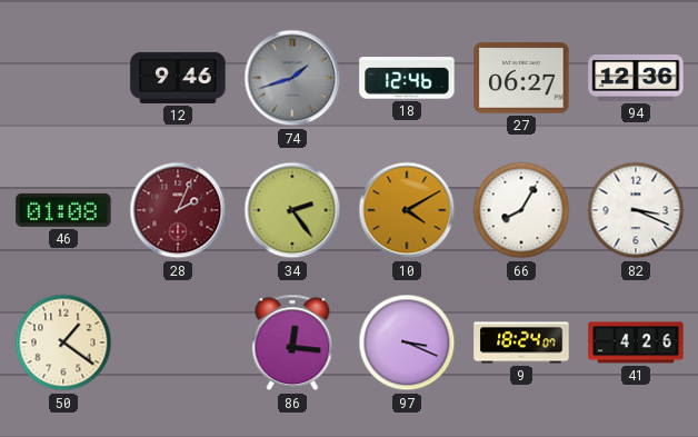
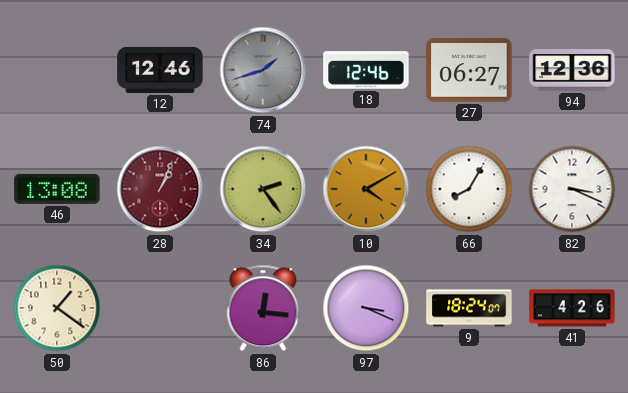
12: 9:46 -> 12:46 (160, 70)
46: 01:08 -> 13:08 (57, 189)
28: 2:04 -> 1:04 (160, 189)
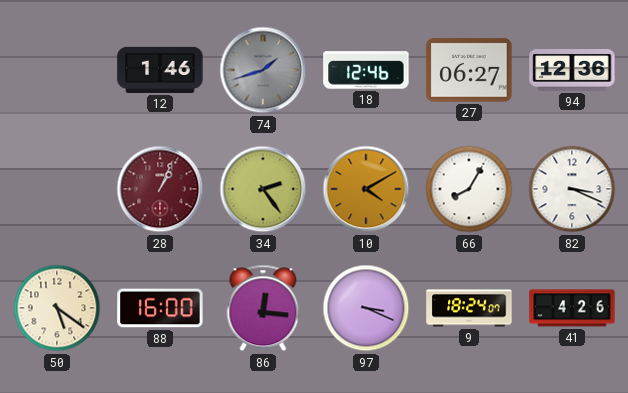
12: 12:46 -> 1:46 (160, 70)
46: 13:08 -> none (57, 189)
50: 1:21 -> 5:21 (57, 308)
88: none -> 16:00 (160, 308)
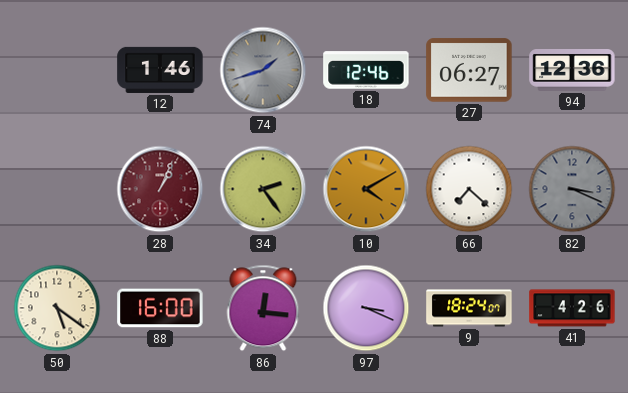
66: 8:05 -> 7:22 (469, 189)
82 dial: white -> grey (572, 189)
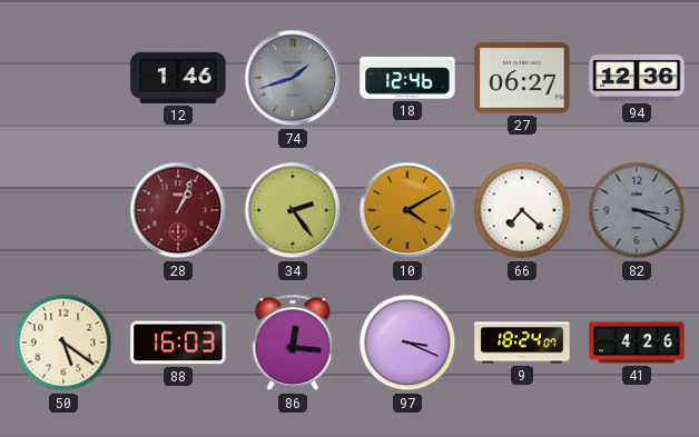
88: 16:00 -> 16:03 (178, 342)
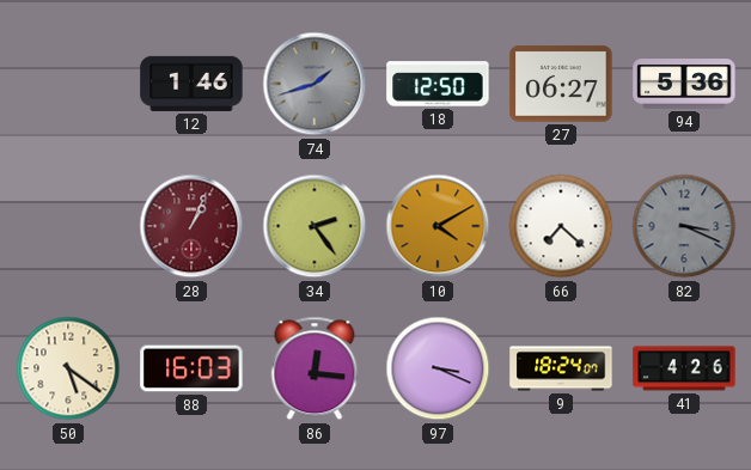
18: 12:46 -> 12:50 (438, 84)
94: 12:36 -> 5:36 (684, 85)
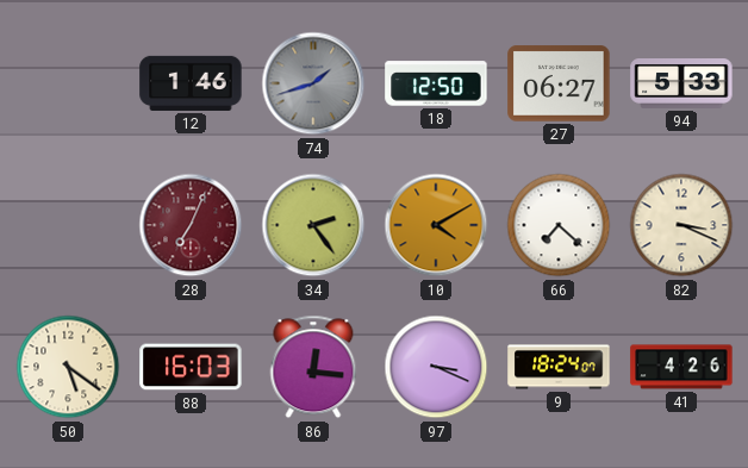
94: 5:36 -> 5:33 (681, 85)
28: 1:04 -> 7:04 (191, 225)
82 dial: grey -> cream (681, 225)
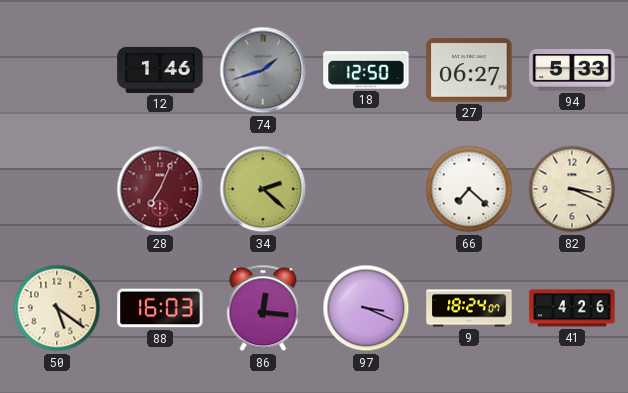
34: 2:24 -> 2:22 (263, 189)
10: 4:10 -> none (436, 225)
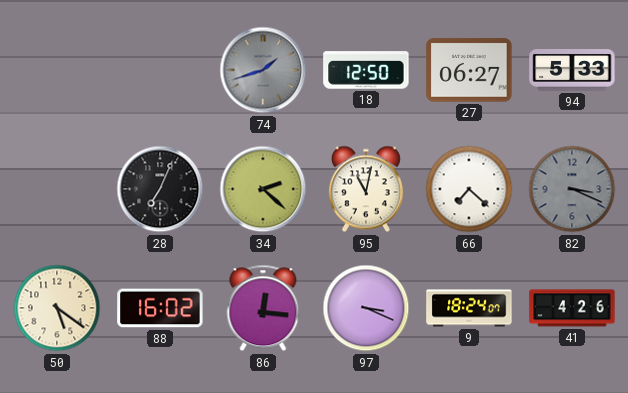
12: 1:46 -> none (160, 70)
28 dial: burgundy -> black (160, 189)
95: none -> 11:02 (366, 189)
82 dial: cream -> grey (572, 189)
88: 16:03 -> 16:02 (160, 308)
